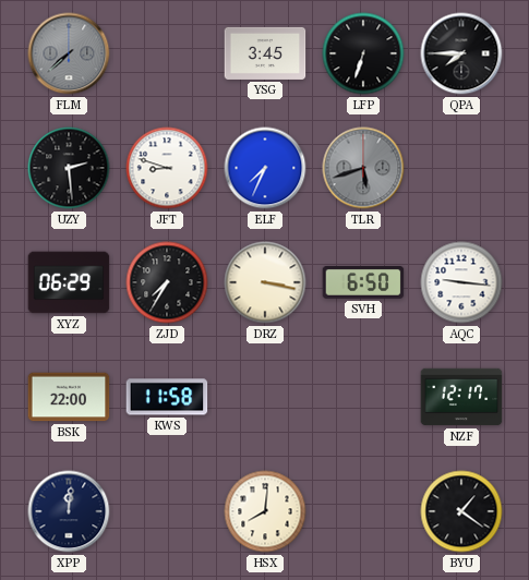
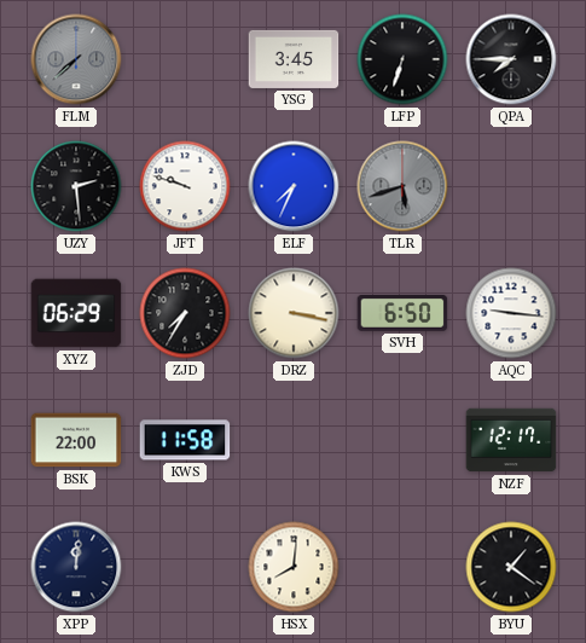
JFT: 8:48 -> 9:48 (185, 186)
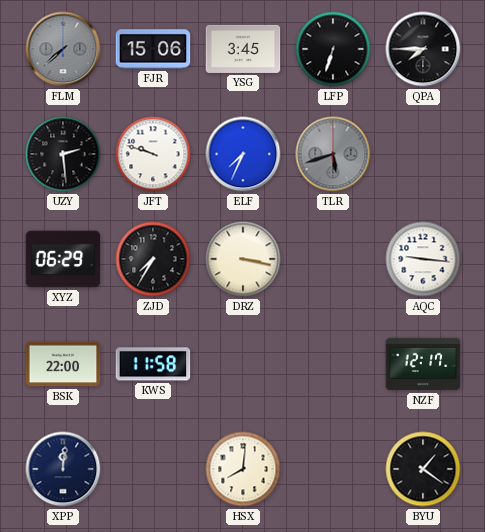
FJR: none -> 15:06 (153, 49)
SVH: 6:50 -> none (402, 314)
